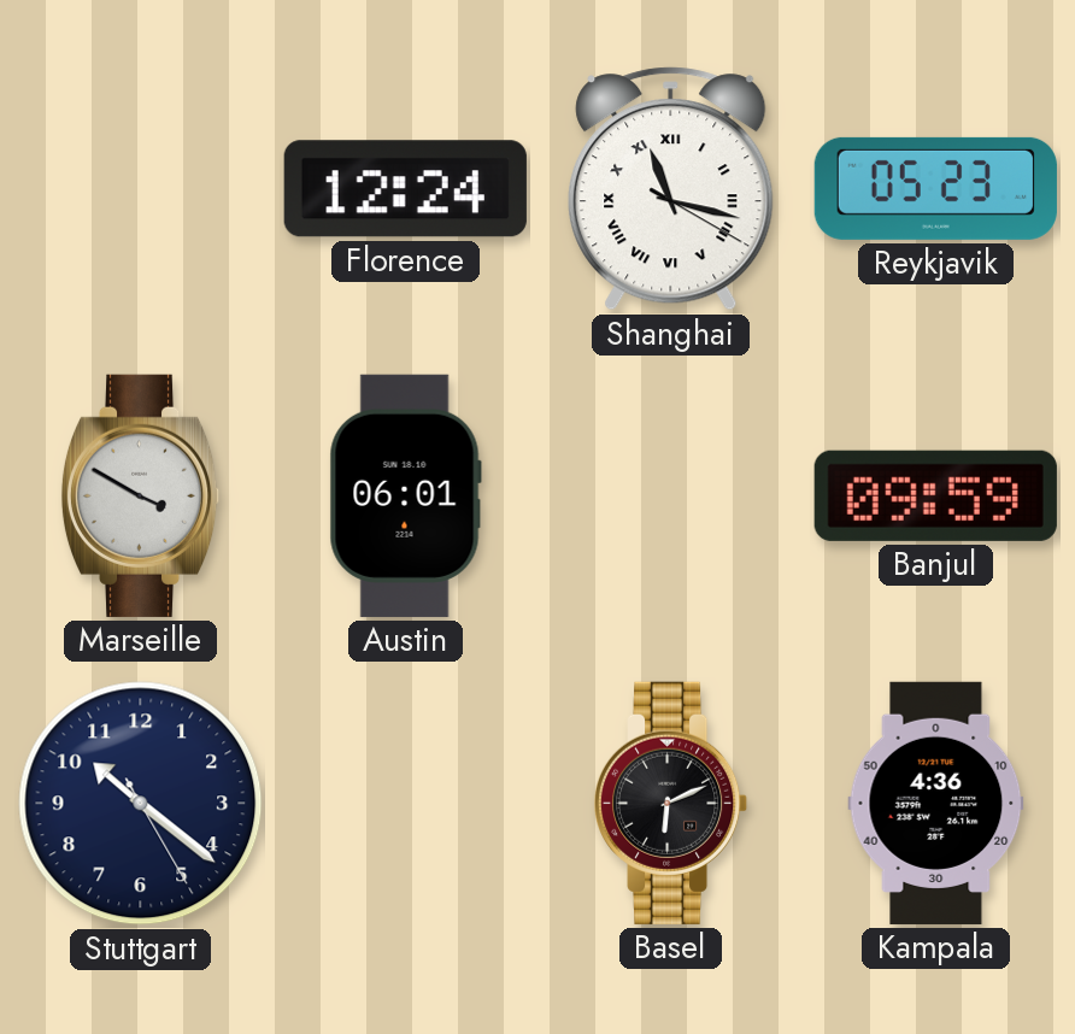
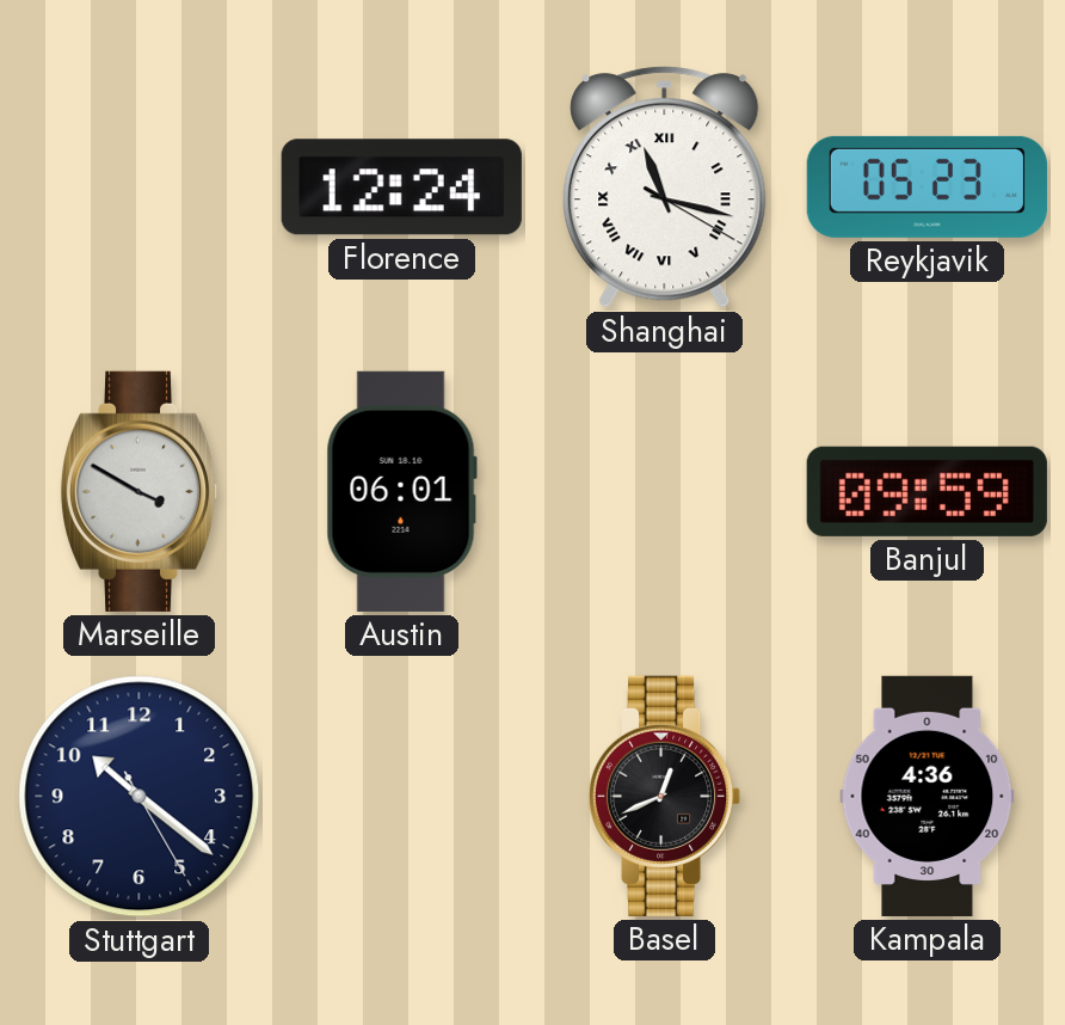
Basel: 6:11 -> 12:41 (665, 796)
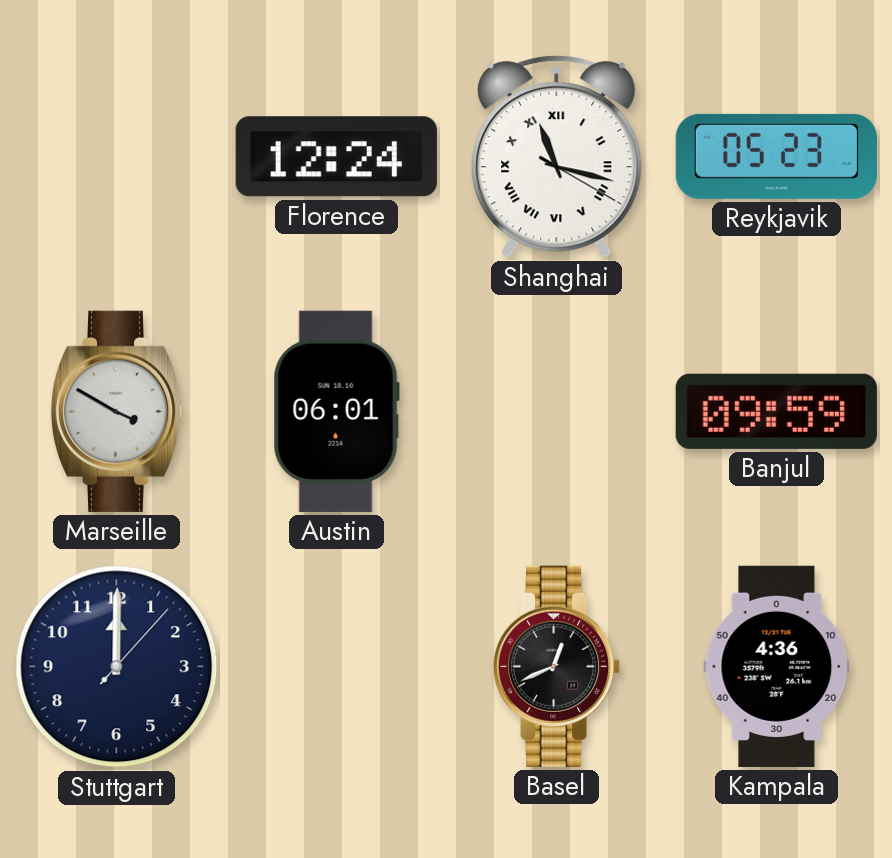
Stuttgart: 10:21 -> 12:00 (117, 667)
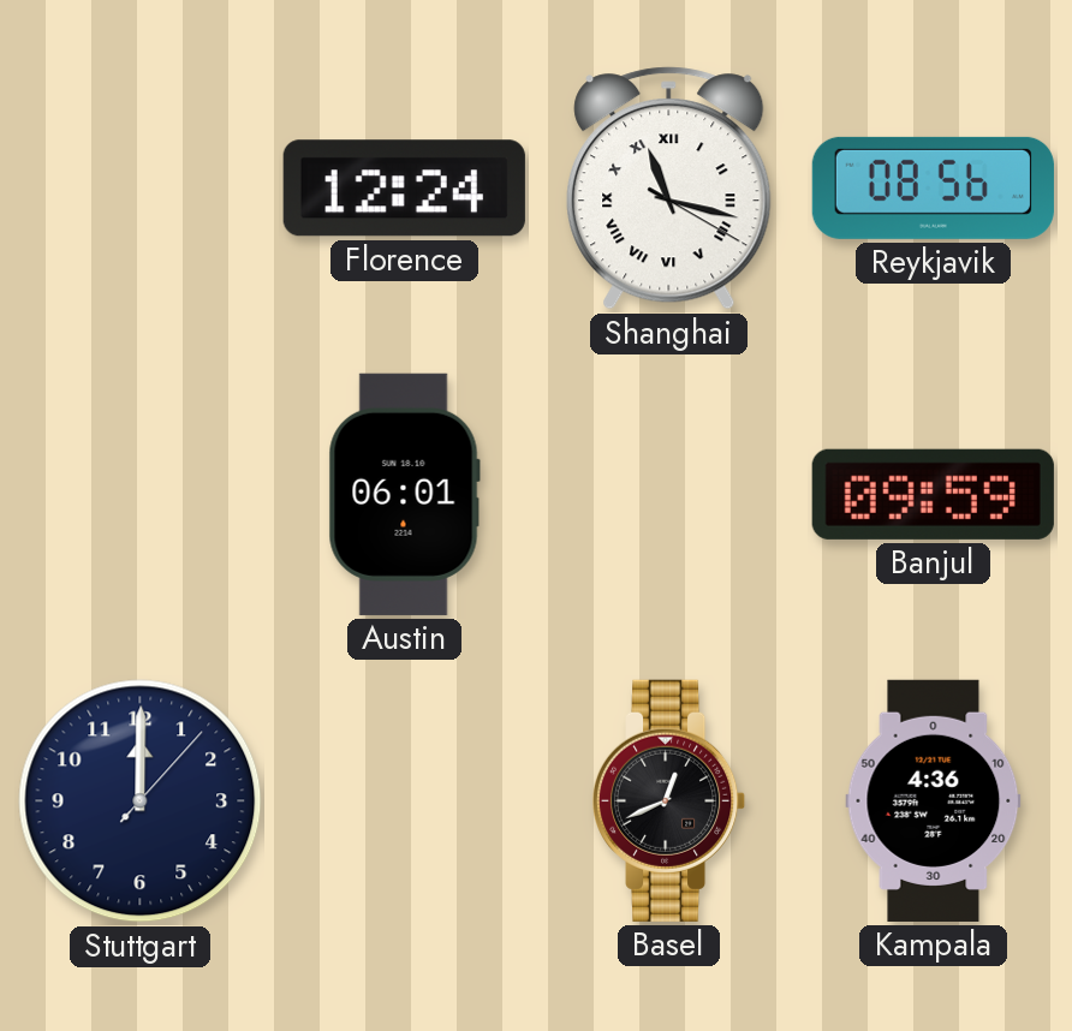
Reykjavik: 05:23 -> 08:56 (933, 187)
Marseille: 3:50 -> none (117, 411)
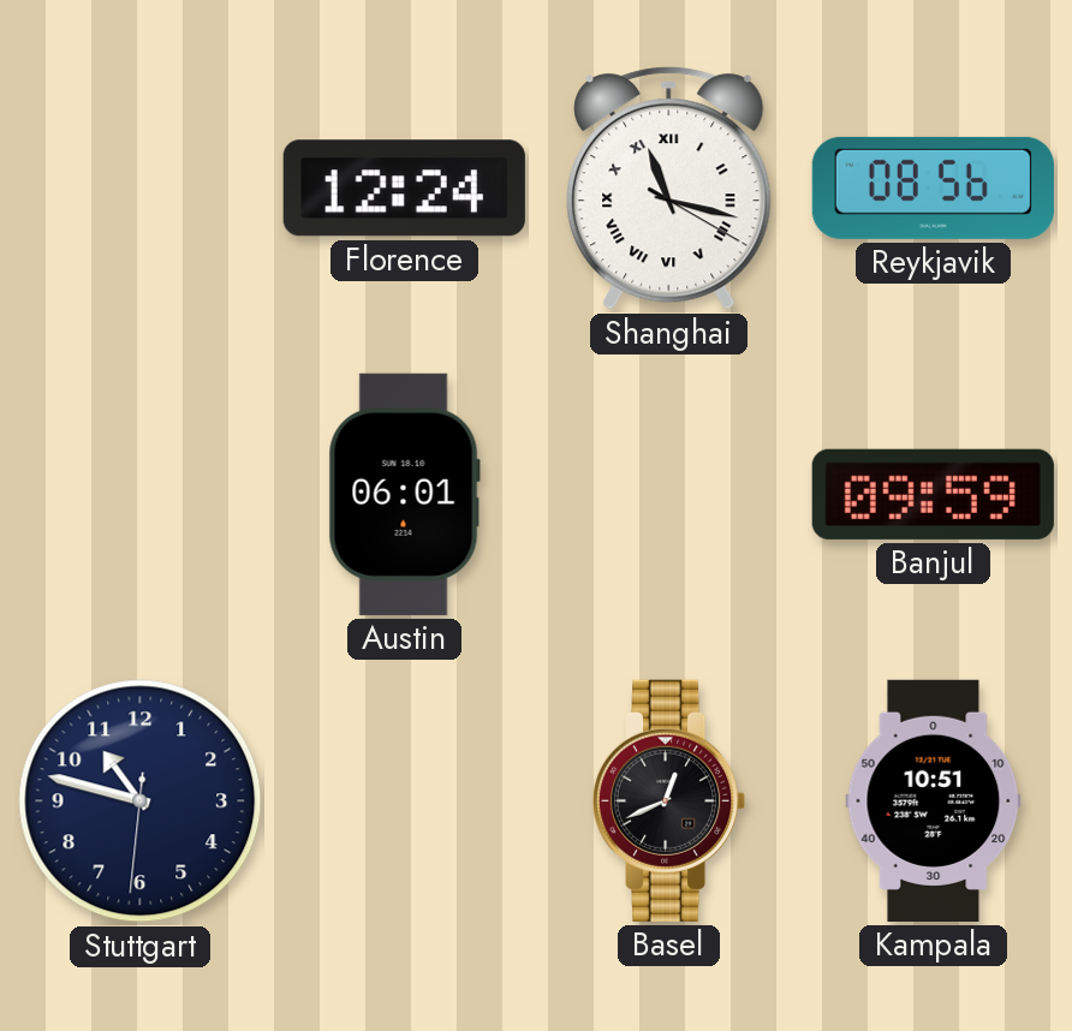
Stuttgart: 12:00 -> 10:47 (141, 801)
Kampala: 4:36 -> 10:51 (934, 800)
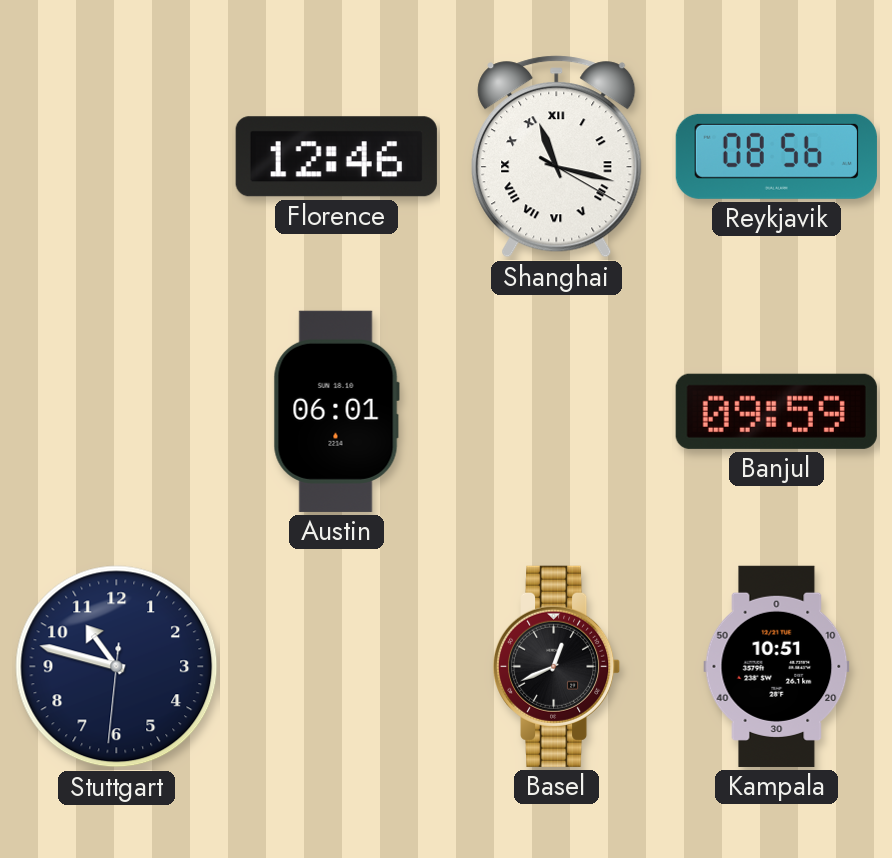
Florence: 12:24 -> 12:46 (336, 157)
